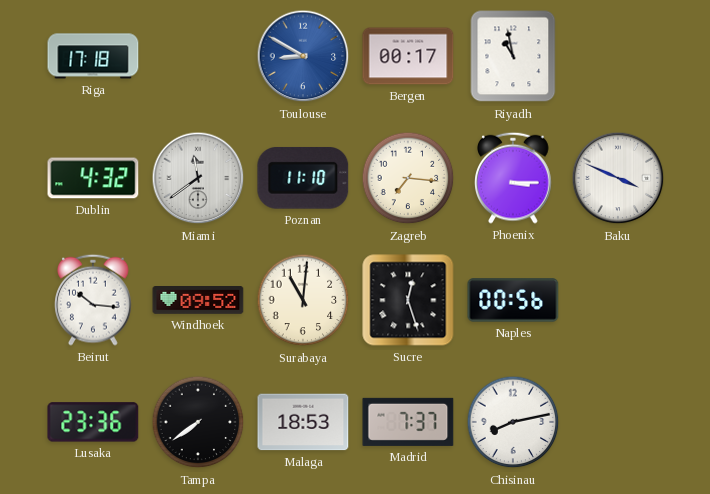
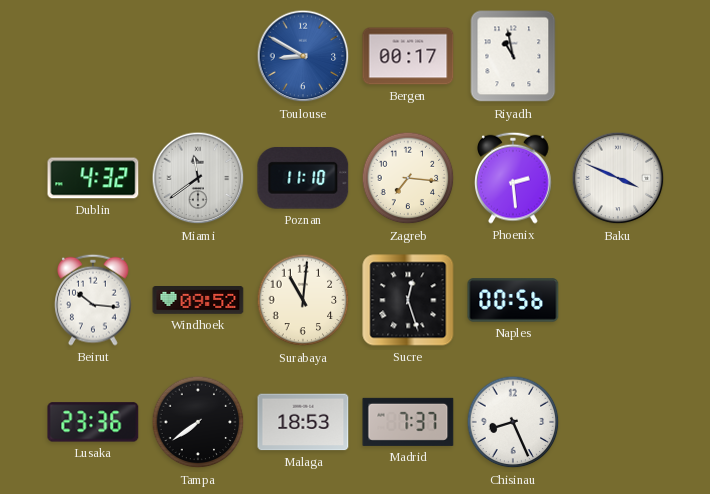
Riga: 17:18 -> none (93, 56)
Phoenix: 3:15 -> 2:29 (513, 178)
Chisinau: 8:13 -> 8:26 (513, 422)
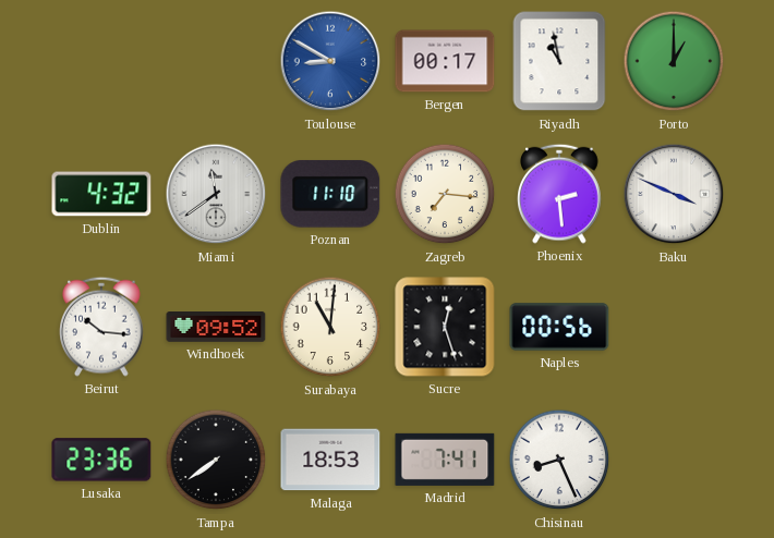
Porto: none -> 1:00 (674, 61)
Madrid: 7:37 -> 7:41 (445, 460)
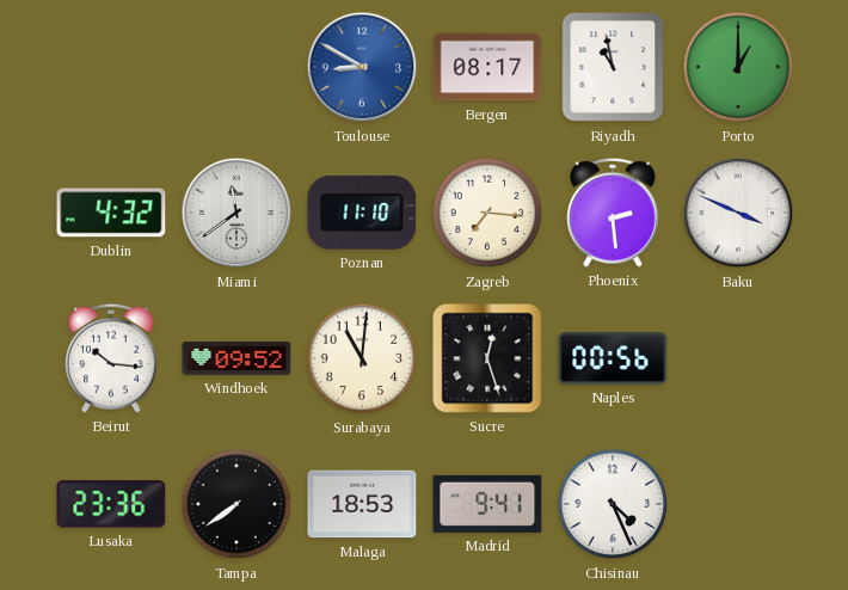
Bergen: 00:17 -> 08:17 (487, 67)
Madrid: 7:41 -> 9:41 (487, 504)
Chisinau: 8:26 -> 4:26 (613, 504)
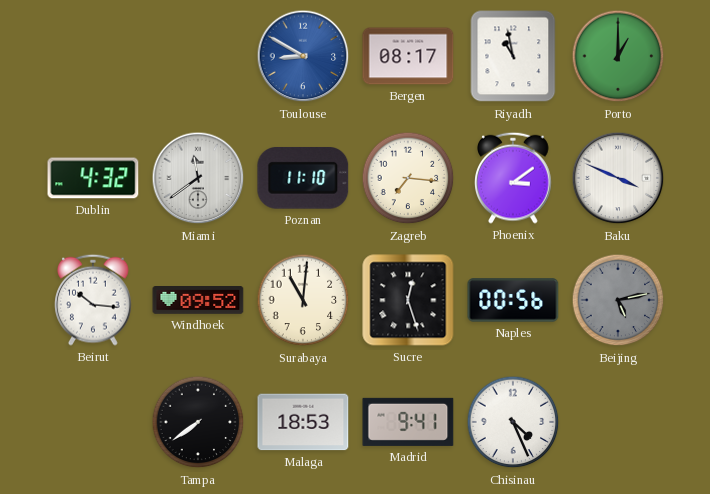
Phoenix: 2:29 -> 3:09 (513, 178)
Beijing: none -> 5:13 (618, 300)
Lusaka: 23:36 -> none (111, 504)
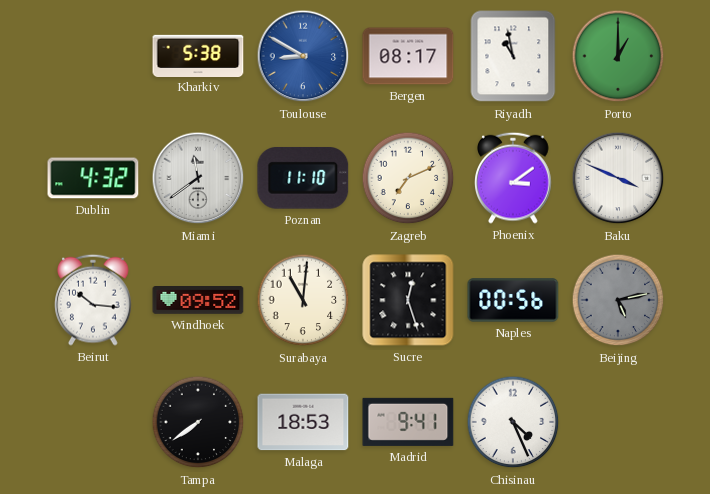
Kharkiv: none -> 5:38 (198, 55)
Zagreb: 7:16 -> 7:11 (408, 178)
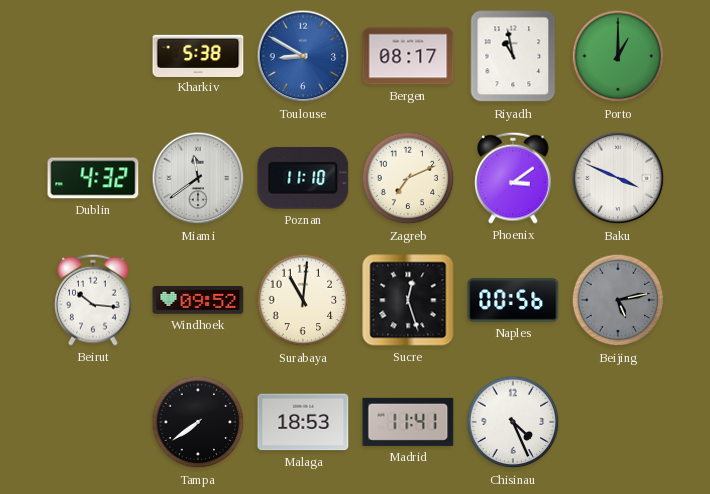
Madrid: 9:41 -> 11:41 (408, 422)
